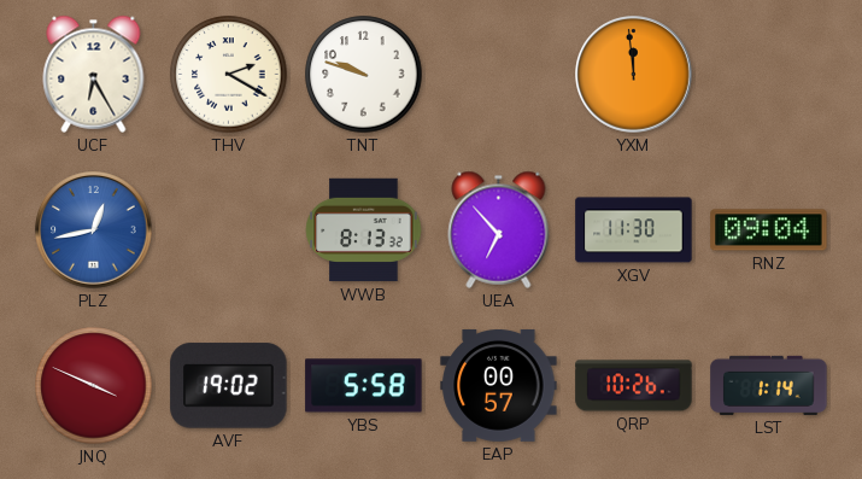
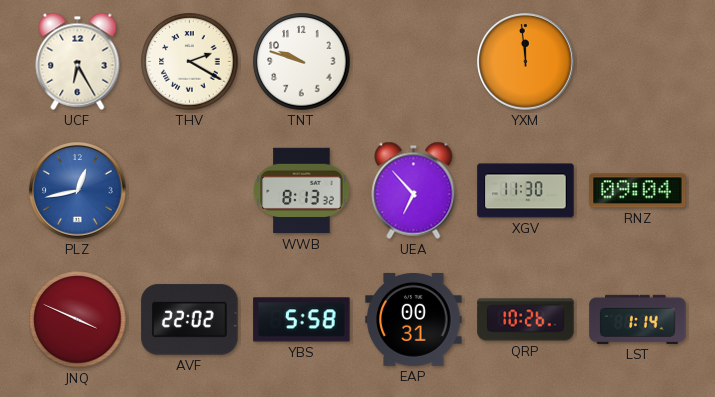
AVF: 19:02 -> 22:02 (190, 320)
EAP: 00:57 -> 00:31 (414, 319)
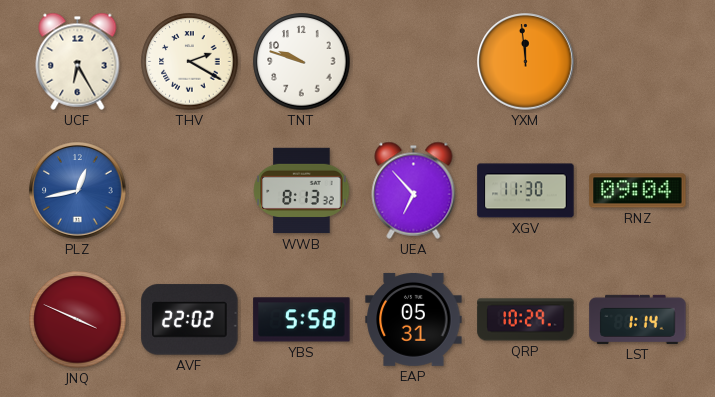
EAP: 00:31 -> 05:31 (414, 319)
QRP: 10:26 -> 10:29 (526, 320)
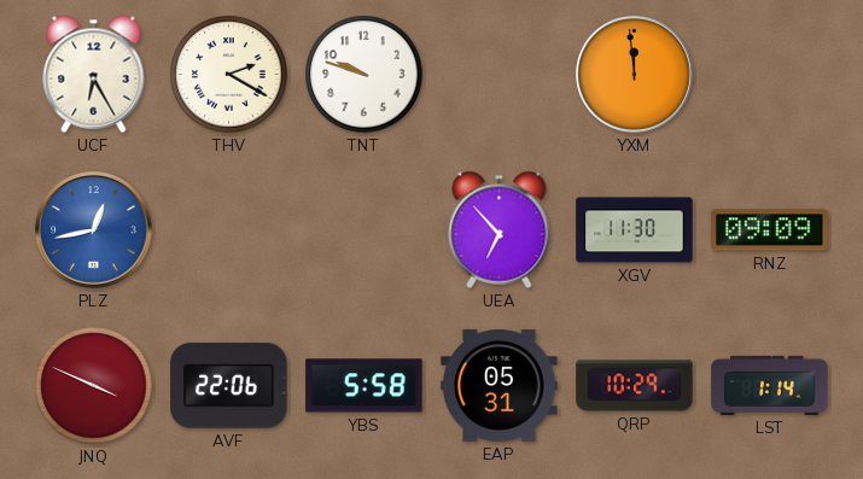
WWB: 8:13 -> none (302, 191)
RNZ: 09:04 -> 09:09 (770, 230)
AVF: 22:02 -> 22:06 (229, 386)
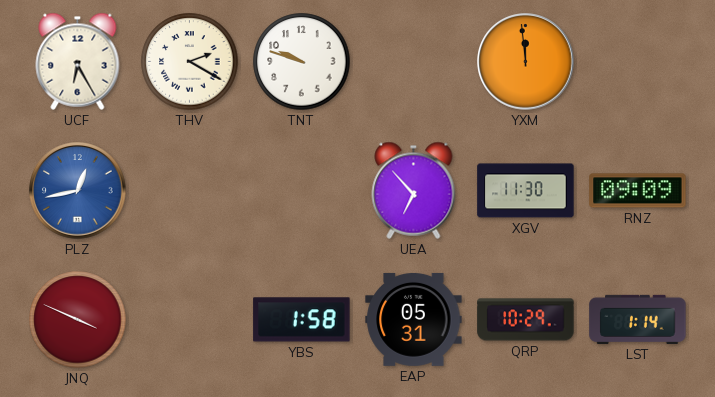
AVF: 22:06 -> none (229, 386)
YBS: 5:58 -> 1:58 (302, 320)
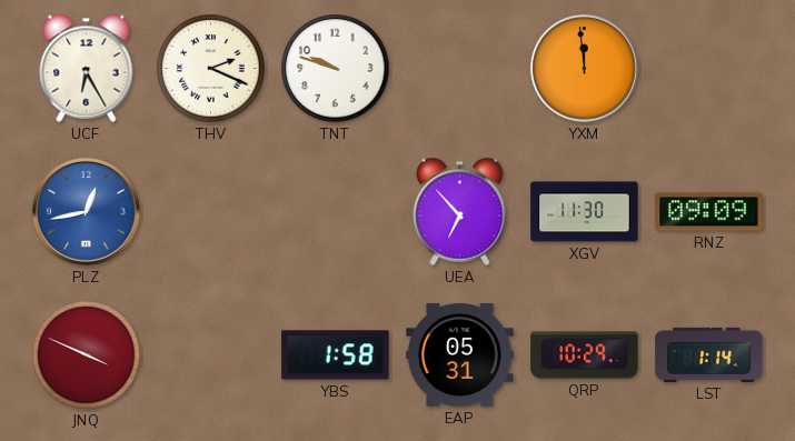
THV: 2:20 -> 2:19 (211, 69)
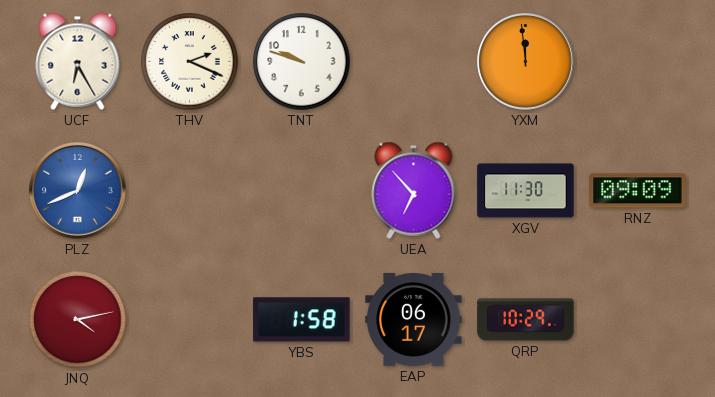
PLZ: 12:43 -> 12:41 (78, 191)
JNQ: 3:49 -> 4:13 (78, 320)
EAP: 05:31 -> 06:17 (414, 319)
LST: 1:14 -> none (709, 354)
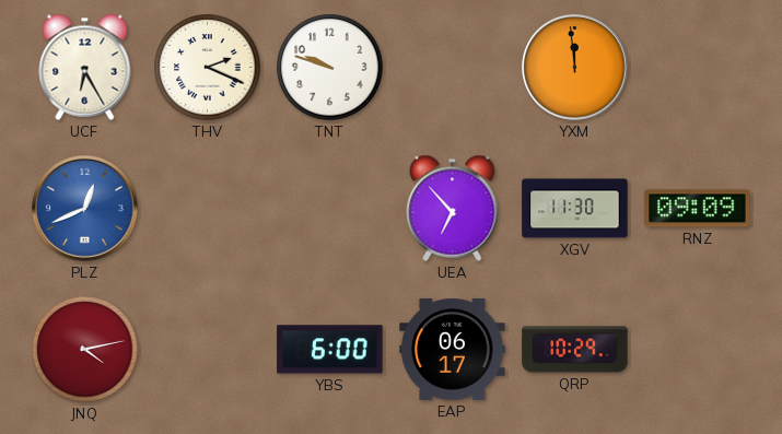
YBS: 1:58 -> 6:00 (330, 350)
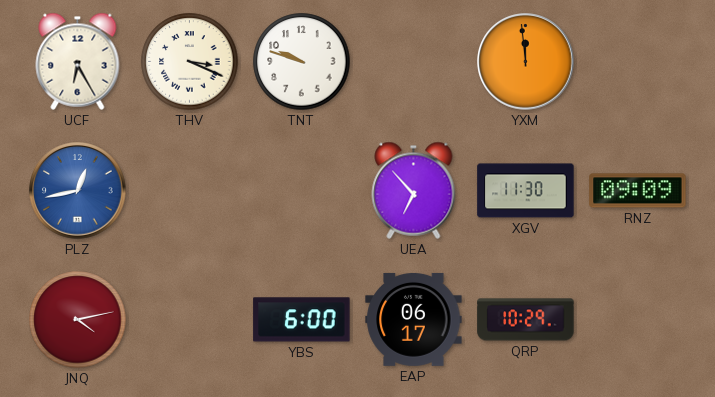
THV: 2:19 -> 3:19 (190, 62)
PLZ: 12:41 -> 12:43 (78, 191)
